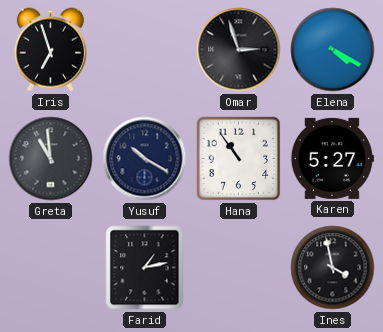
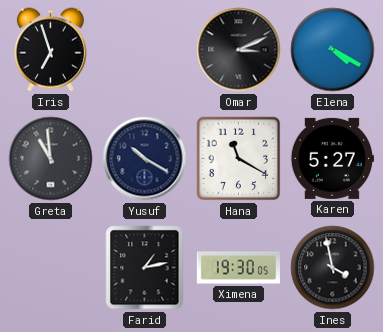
Omar: 2:57 -> 3:11 (239, 50)
Hana: 10:54 -> 11:20 (239, 159)
Ximena: none -> 19:30 (238, 268)
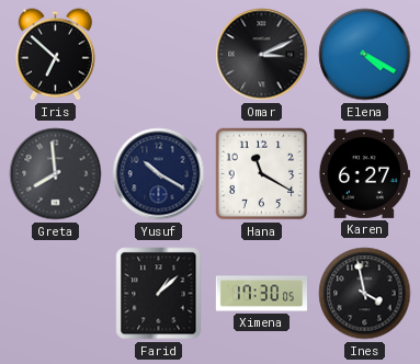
Iris: 6:57 -> 6:52 (55, 55)
Greta: 10:59 -> 7:59 (56, 174)
Karen: 5:27 -> 6:27 (364, 173)
Farid: 1:13 -> 1:08 (159, 294)
Ximena: 19:30 -> 17:30 (261, 294)
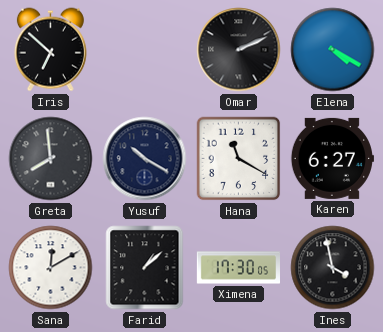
Omar: 3:11 -> 2:11 (239, 50)
Sana: none -> 12:10 (51, 268)
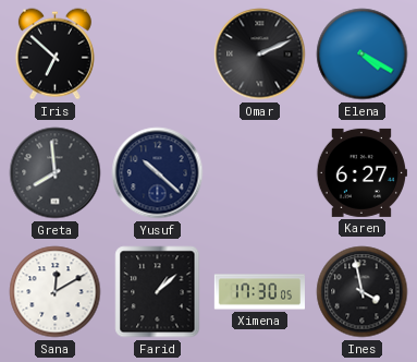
Yusuf: 10:20 -> 10:22 (158, 173)
Hana: 11:20 -> none (239, 159)
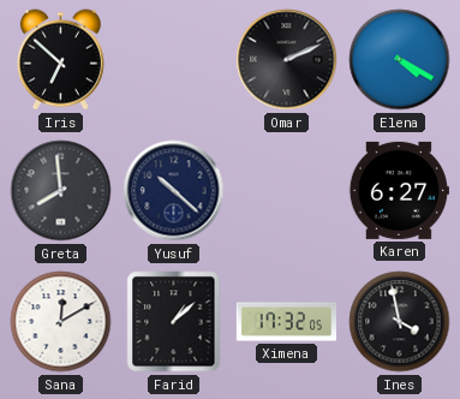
Ximena: 17:30 -> 17:32 (286, 322)
